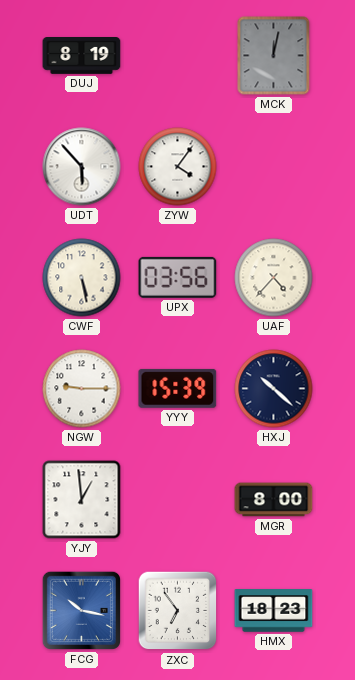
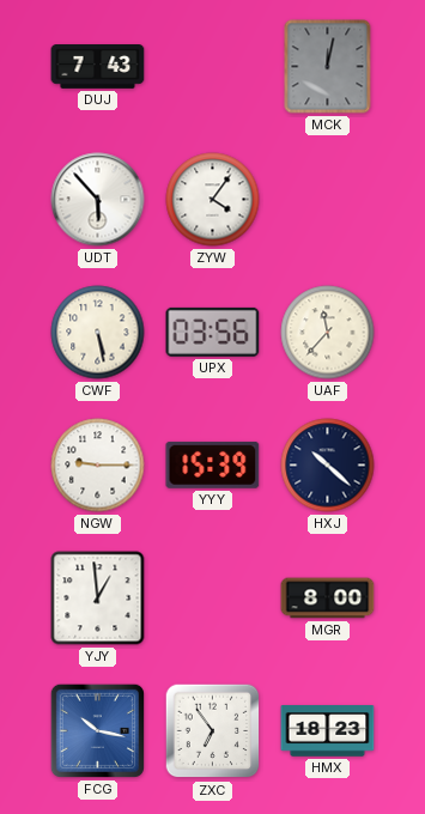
DUJ: 8:19 -> 7:43 (98, 67)
UAF: 4:37 -> 11:37 (328, 333)
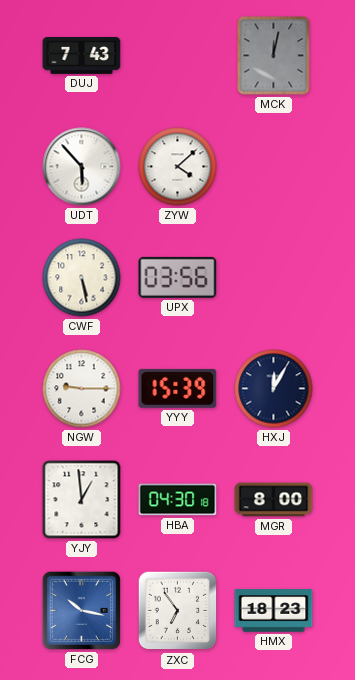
ZYW: 4:06 -> 4:08 (178, 167)
UAF: 11:37 -> none (328, 333)
HXJ: 10:22 -> 12:05 (274, 389)
HBA: none -> 04:30 (178, 500)
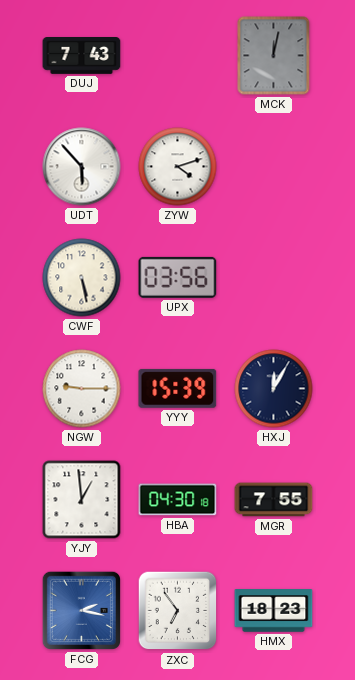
ZYW: 4:08 -> 4:12 (178, 167)
MGR: 8:00 -> 7:55 (274, 500)
FCG: 10:17 -> 2:17 (81, 610)
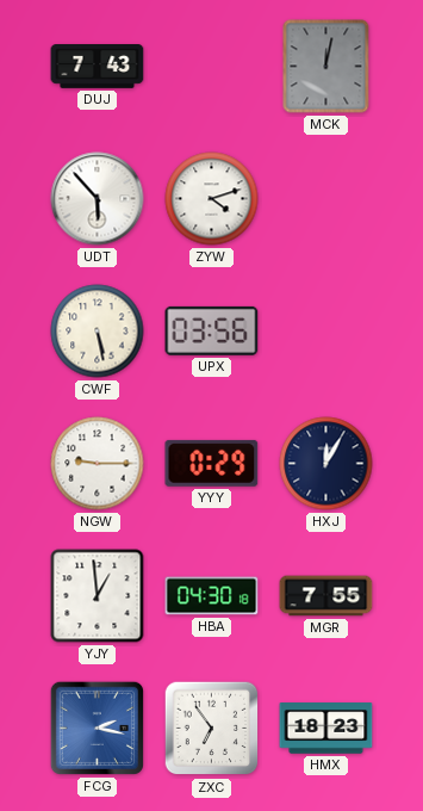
YYY: 15:39 -> 0:29 (212, 463)
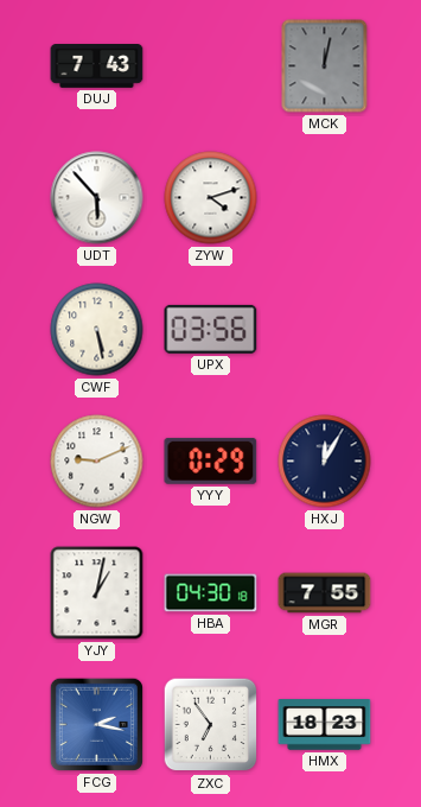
NGW: 9:15 -> 9:11 (97, 462)
YJY: 12:59 -> 1:02 (97, 593)
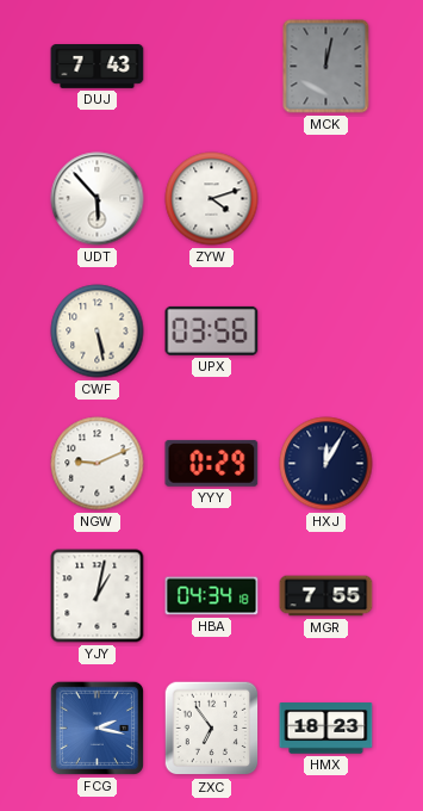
HBA: 04:30 -> 04:34 (212, 596)
